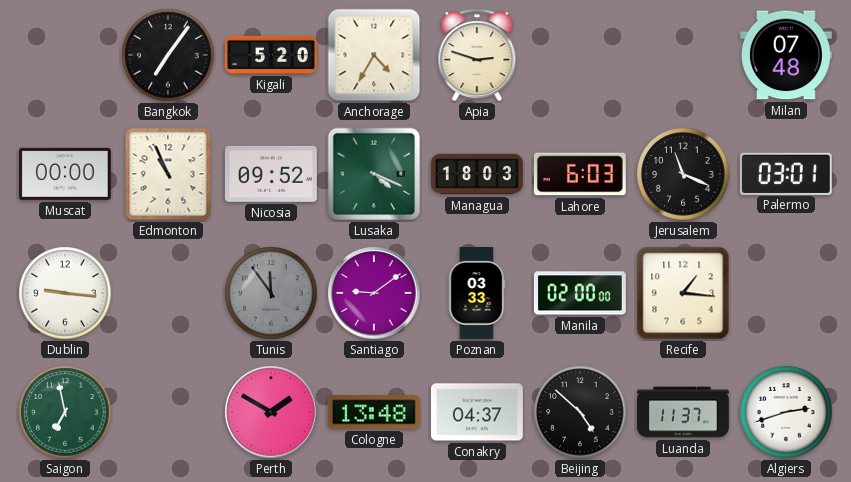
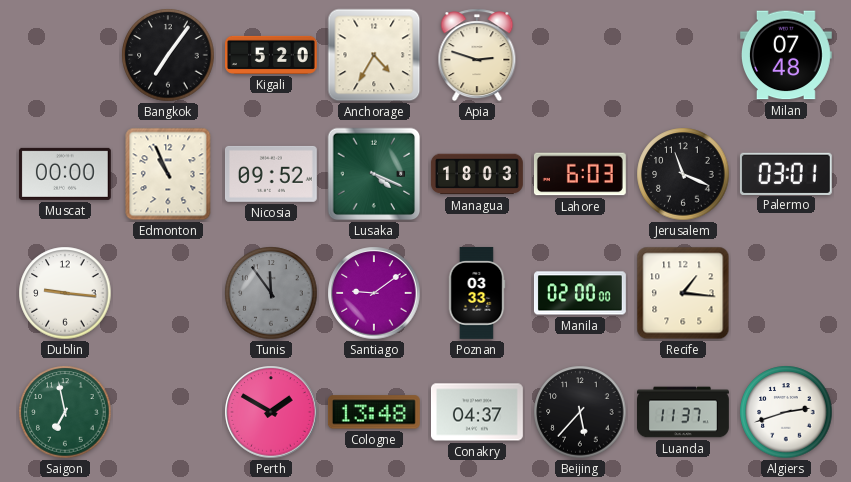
Beijing: 4:52 -> 5:37 (580, 412)
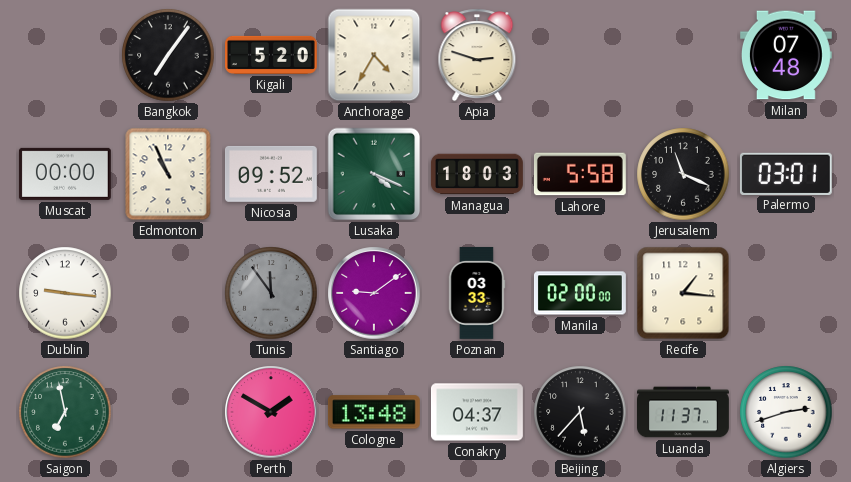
Lahore: 6:03 -> 5:58 (580, 174)
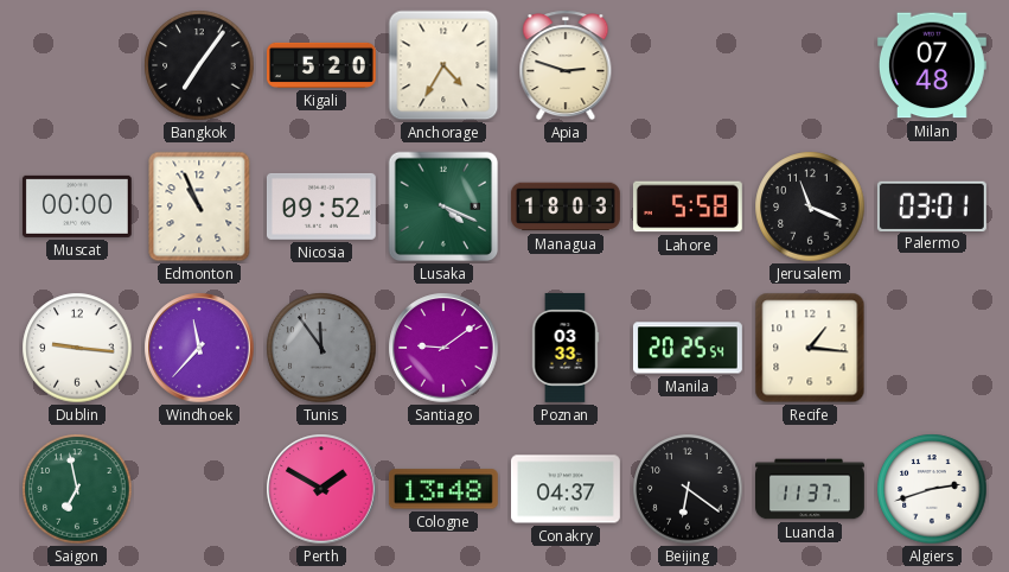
Windhoek: none -> 11:37 (199, 348)
Manila: 02:00 -> 20:25 (688, 348)
Beijing: 5:37 -> 6:21 (688, 489)
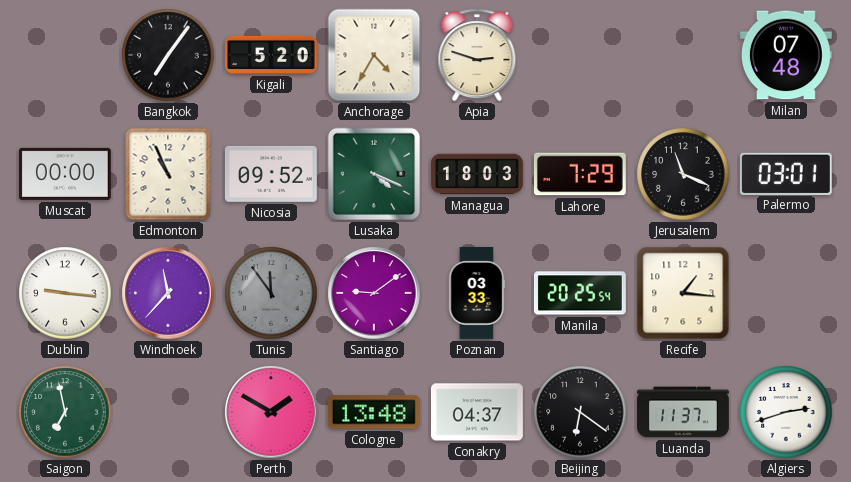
Lahore: 5:58 -> 7:29 (580, 174)
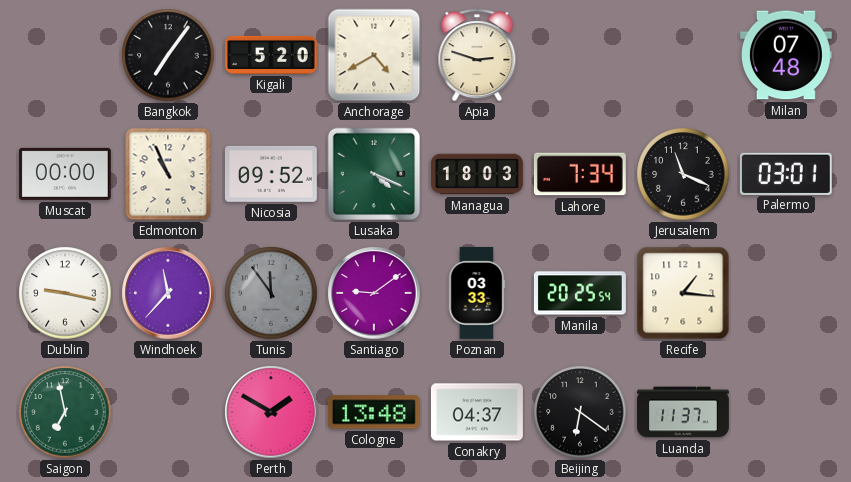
Anchorage: 4:35 -> 4:40 (374, 55)
Lahore: 7:29 -> 7:34 (580, 174)
Dublin: 9:16 -> 9:17 (65, 293)
Algiers: 2:42 -> none (786, 412)
